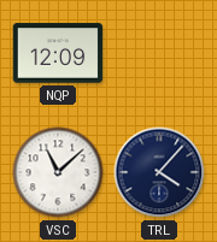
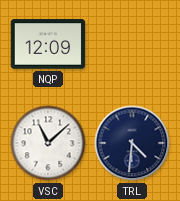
TRL: 4:07 -> 4:31 (132, 143)
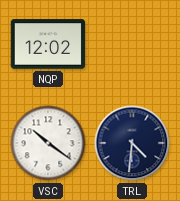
NQP: 12:09 -> 12:02 (48, 44)
VSC: 11:08 -> 10:21 (48, 143)
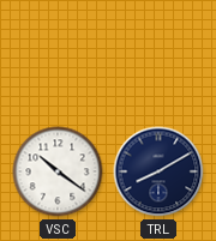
NQP: 12:02 -> none (48, 44)
TRL: 4:31 -> 8:10 (158, 171)
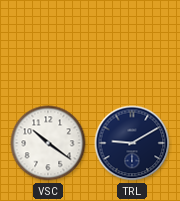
TRL: 8:10 -> 9:10 (132, 143)
